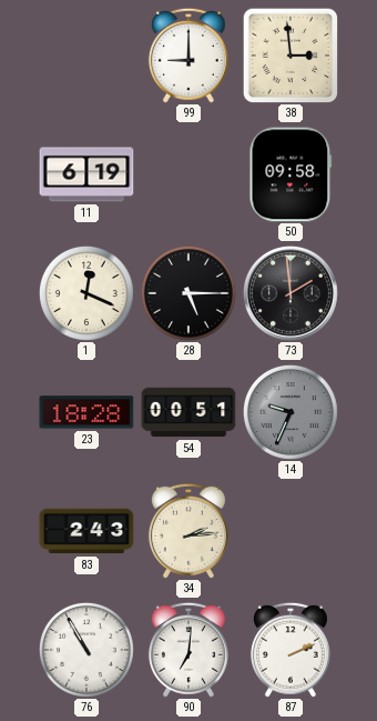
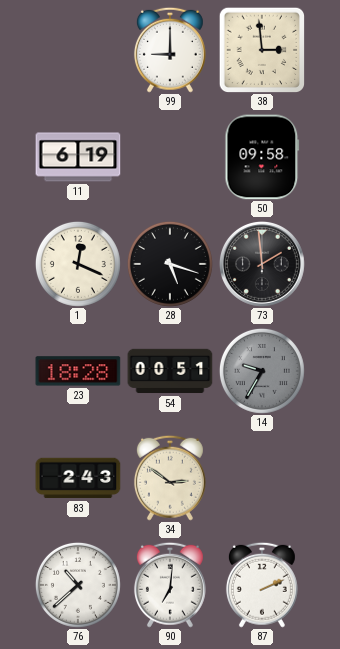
28: 5:15 -> 5:18 (170, 264)
14: 9:34 -> 9:35 (262, 371)
34: 2:14 -> 2:51 (170, 478)
76: 10:55 -> 10:38 (78, 585)
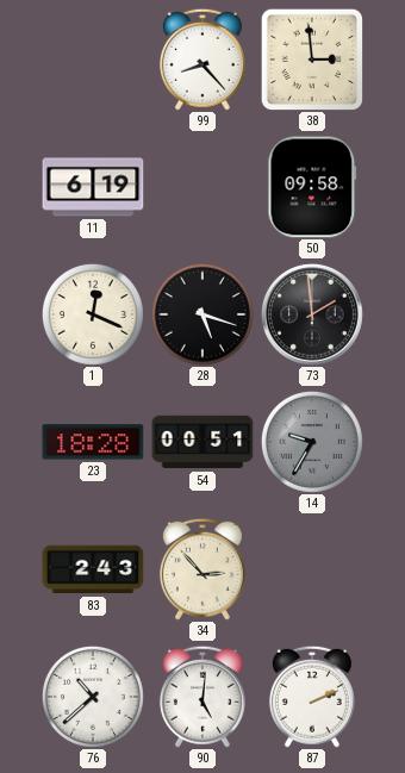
99: 9:00 -> 8:23 (202, 60)
34: 2:51 -> 2:53 (202, 569)
90: 7:01 -> 5:01 (202, 697)
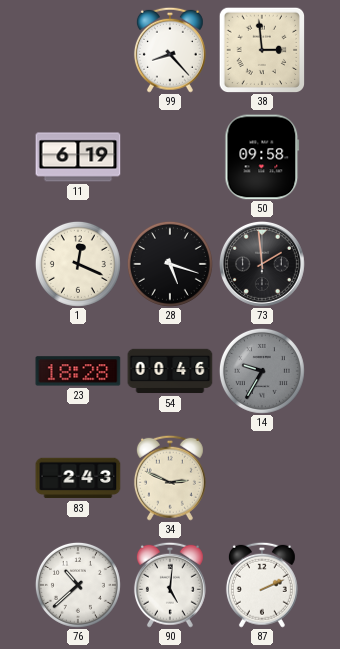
54: 00:51 -> 00:46 (170, 371)
34: 2:53 -> 2:49 (170, 478)
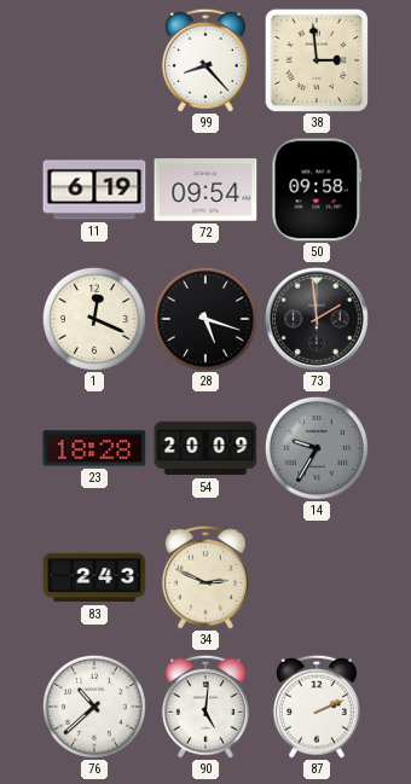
72: none -> 09:54 (205, 190)
54: 00:46 -> 20:09 (205, 448)
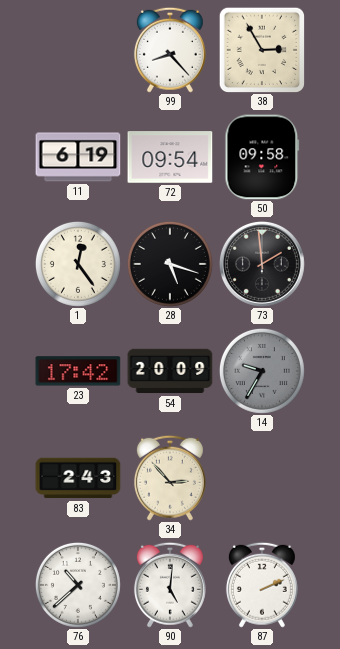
38: 2:59 -> 2:55 (261, 49)
1: 12:19 -> 12:24 (78, 264)
23: 18:28 -> 17:42 (78, 371)
34: 2:49 -> 2:53 (170, 478)
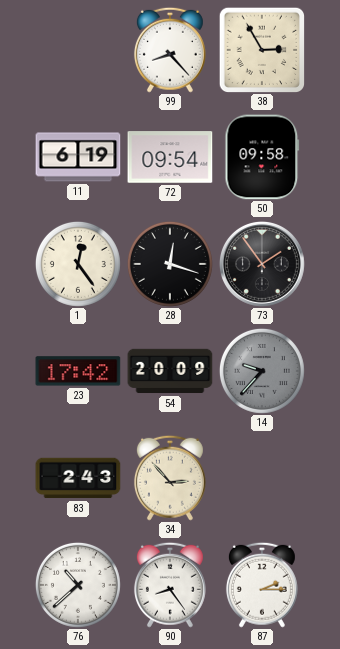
28: 5:18 -> 12:18 (170, 264)
73: 1:59 -> 1:54 (262, 264)
14: 9:35 -> 9:37 (262, 371)
90: 5:01 -> 8:24 (170, 585)
87: 2:11 -> 2:15 (262, 585)
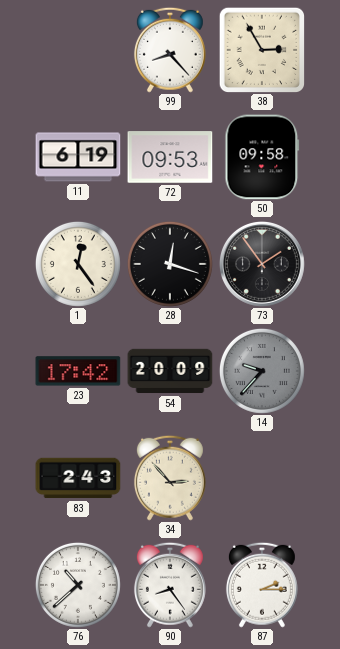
72: 09:54 -> 09:53 (170, 157)
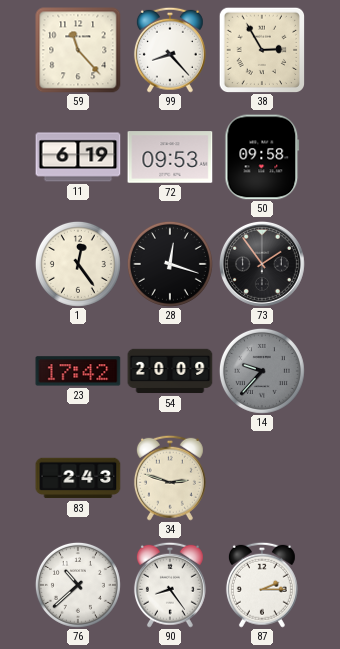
59: none -> 11:23 (78, 50)
34: 2:53 -> 2:48 (170, 478)
